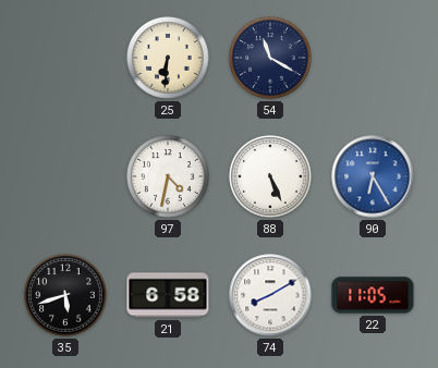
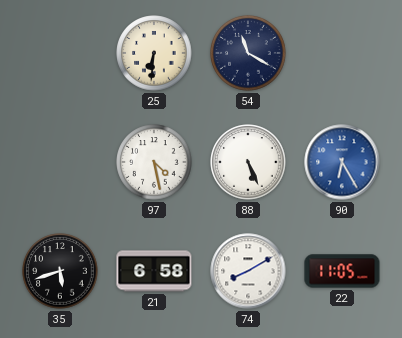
97: 4:32 -> 4:28 (154, 162)
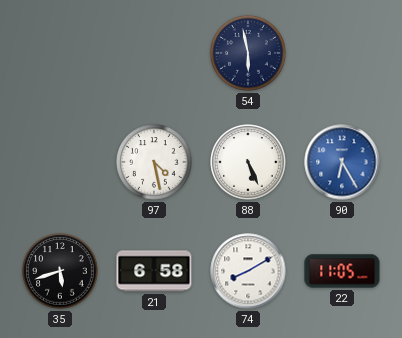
25: 6:31 -> none (154, 53)
54: 11:20 -> 5:58 (248, 53)
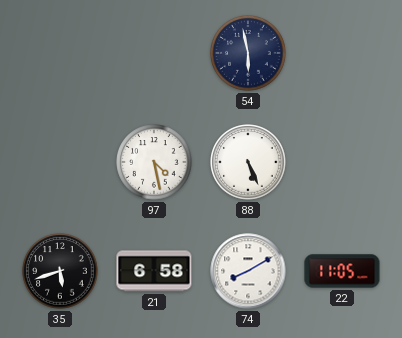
90: 6:25 -> none (342, 162)
